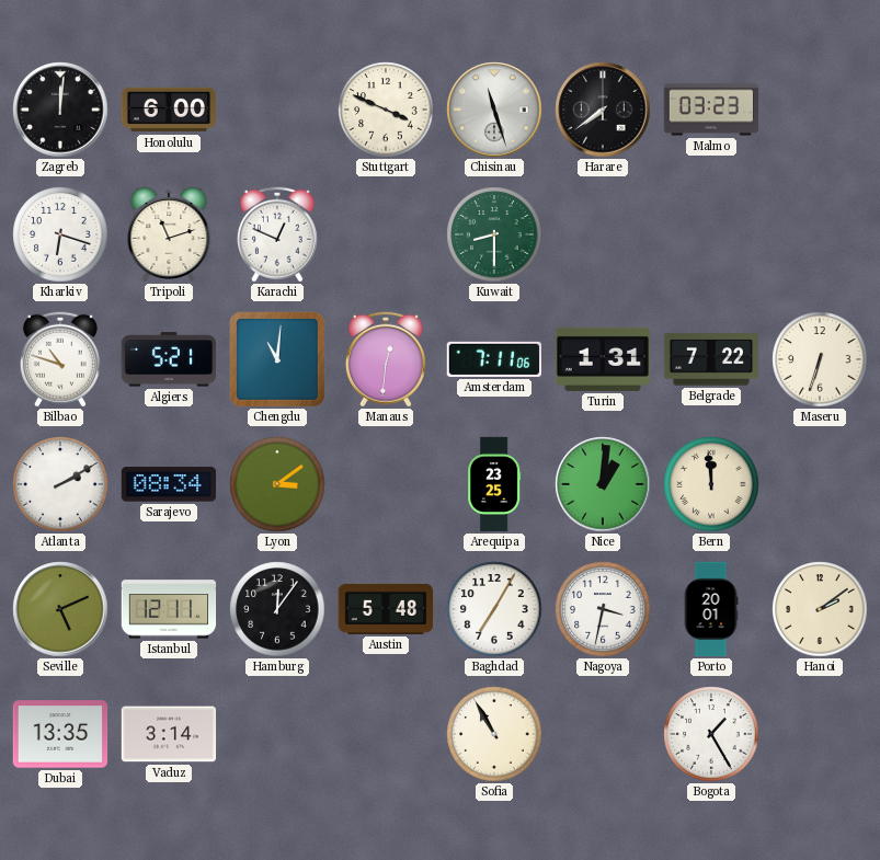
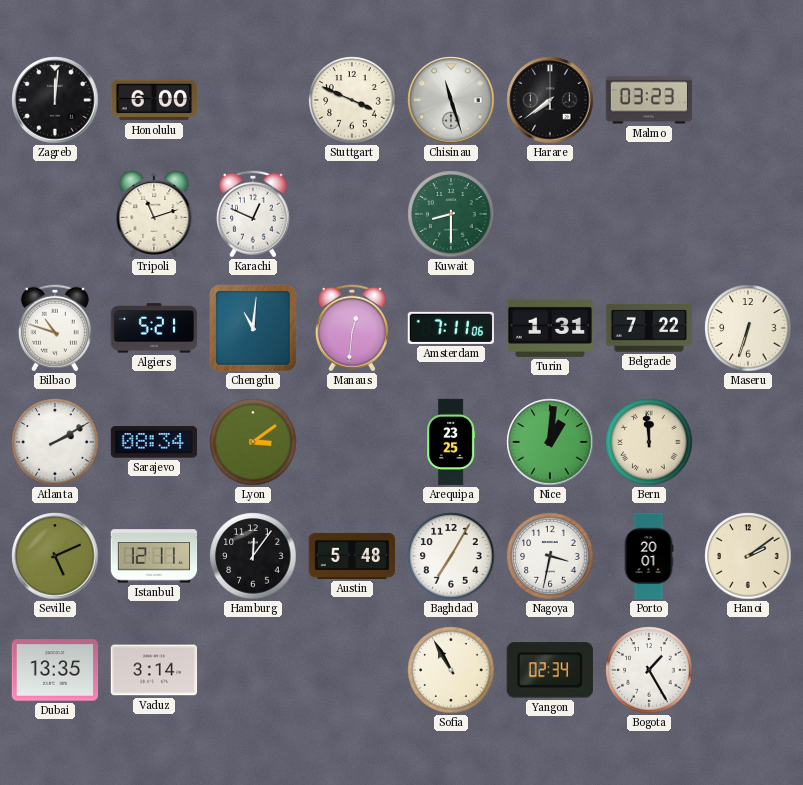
Kharkiv: 6:18 -> none (60, 234)
Yangon: none -> 02:34 (550, 670)
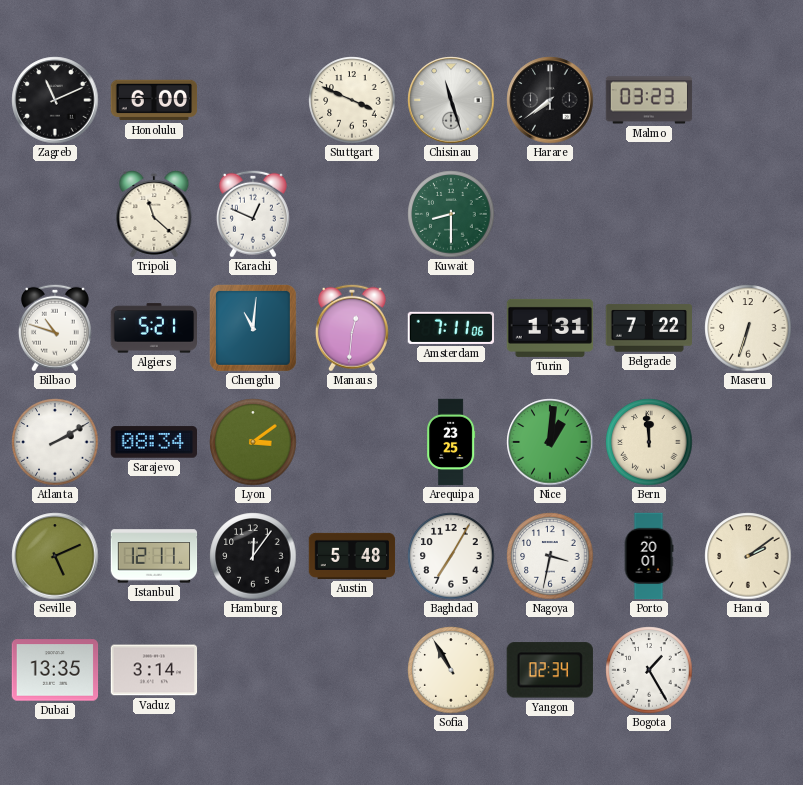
Zagreb: 12:01 -> 11:11 (55, 100)
Tripoli: 11:12 -> 11:22 (154, 215)
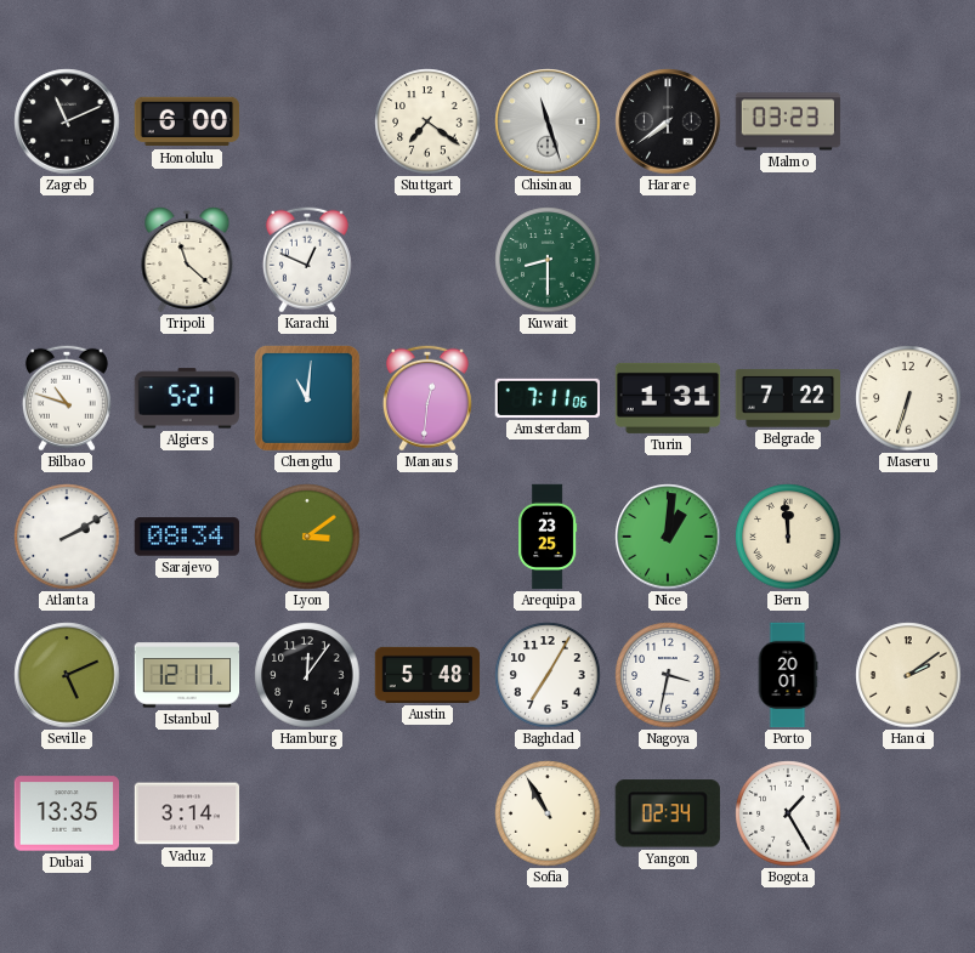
Stuttgart: 3:49 -> 7:21 (427, 121)
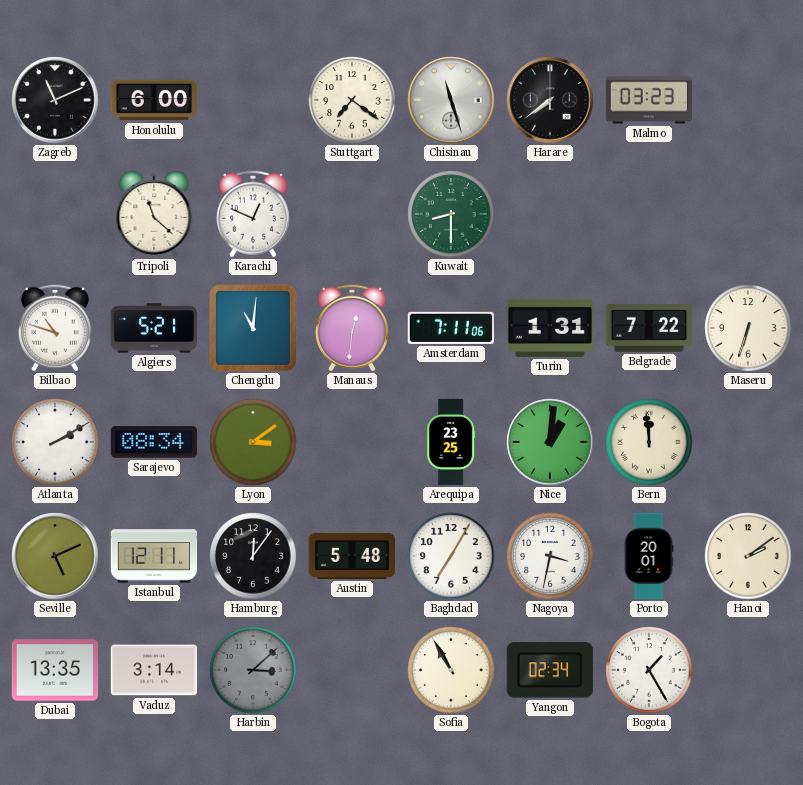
Harbin: none -> 3:08 (253, 670)
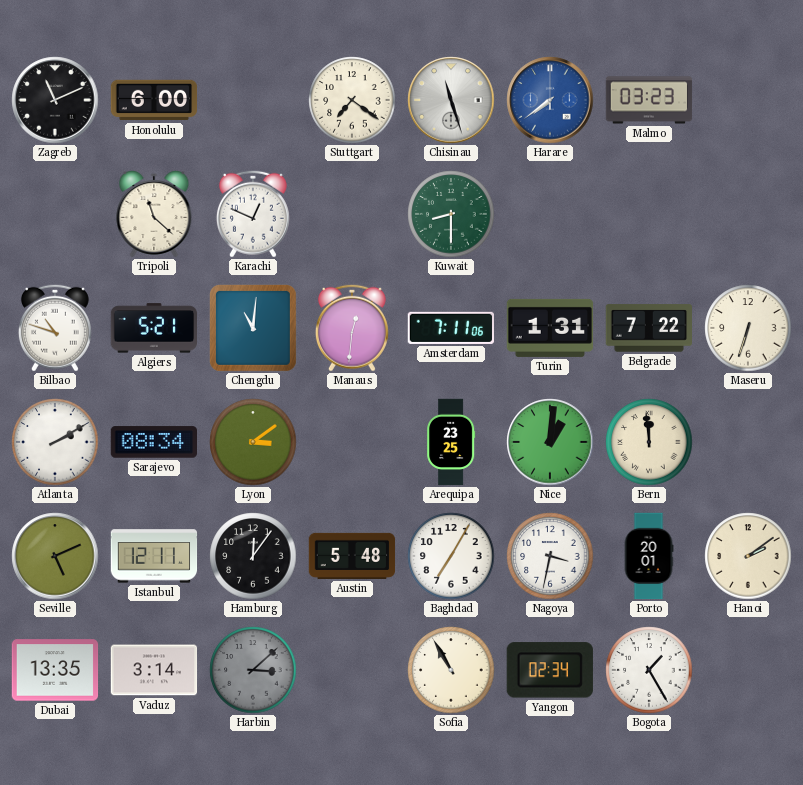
Harare dial: black -> blue (550, 100)
